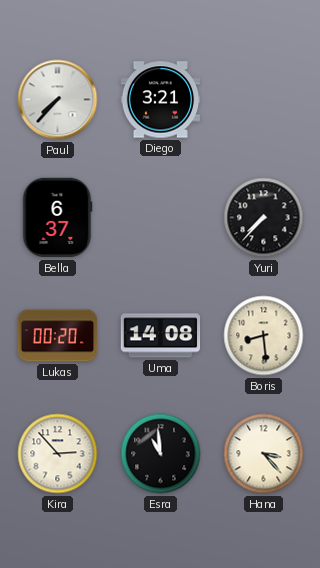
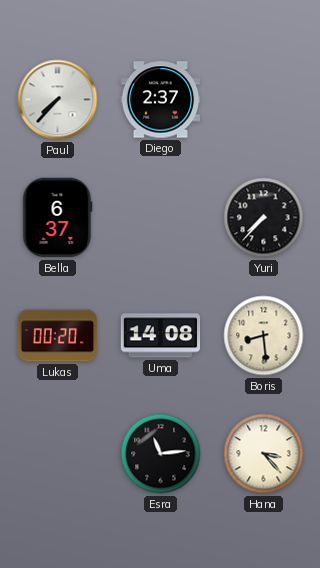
Diego: 3:21 -> 2:37 (161, 100)
Kira: 2:53 -> none (58, 454)
Esra: 10:59 -> 11:14 (161, 454)
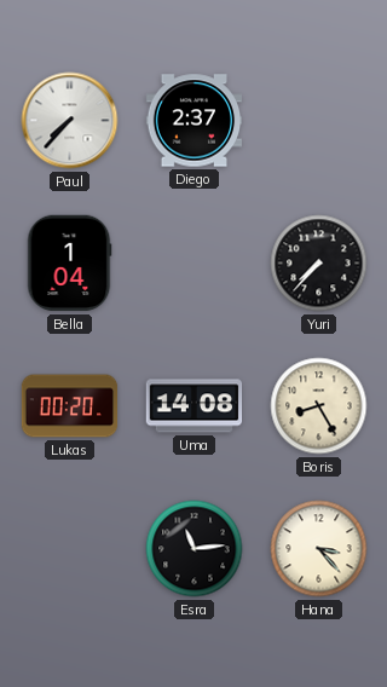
Bella: 6:37 -> 1:04 (69, 264)
Boris: 8:29 -> 8:25 (319, 406)
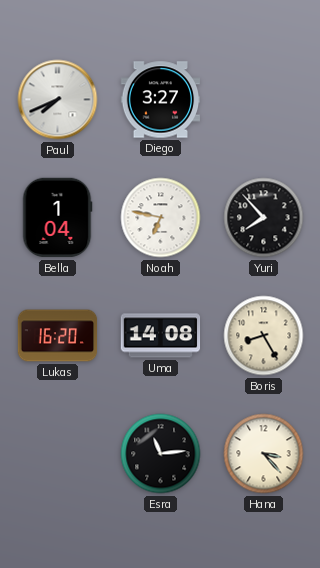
Paul: 7:37 -> 7:41 (58, 100)
Diego: 2:37 -> 3:27 (161, 100)
Noah: none -> 6:47 (161, 218)
Yuri: 7:37 -> 7:53 (264, 218)
Lukas: 00:20 -> 16:20 (58, 336)
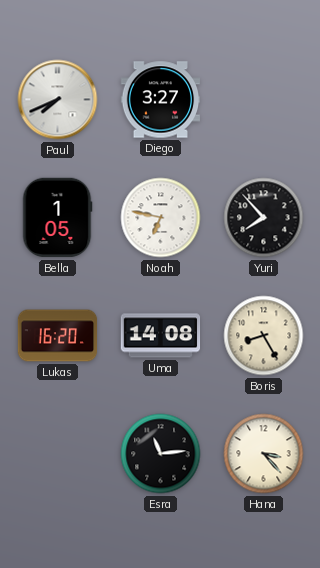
Bella: 1:04 -> 1:05 (57, 218)
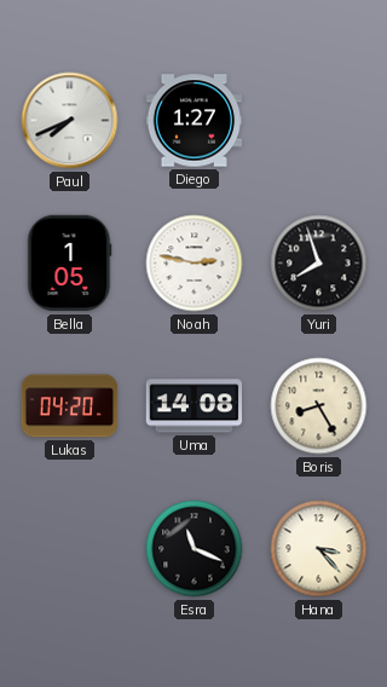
Diego: 3:27 -> 1:27 (195, 121)
Noah: 6:47 -> 2:47 (195, 264)
Yuri: 7:53 -> 7:57 (319, 264)
Lukas: 16:20 -> 04:20 (70, 406)
Esra: 11:14 -> 11:19 (195, 549)
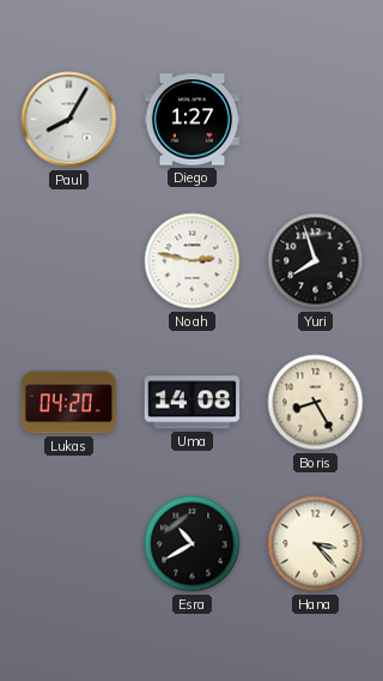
Paul: 7:41 -> 8:05 (69, 120)
Bella: 1:05 -> none (69, 264)
Esra: 11:19 -> 10:40 (193, 544)
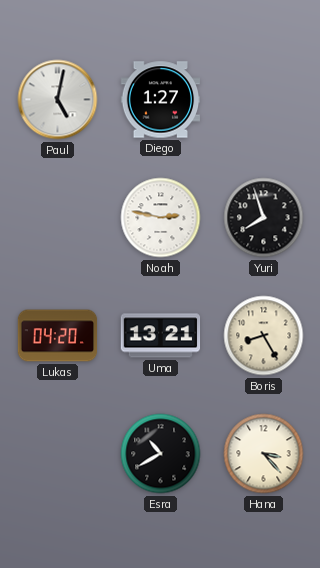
Paul: 8:05 -> 5:02 (58, 100)
Uma: 14:08 -> 13:21 (161, 336)
